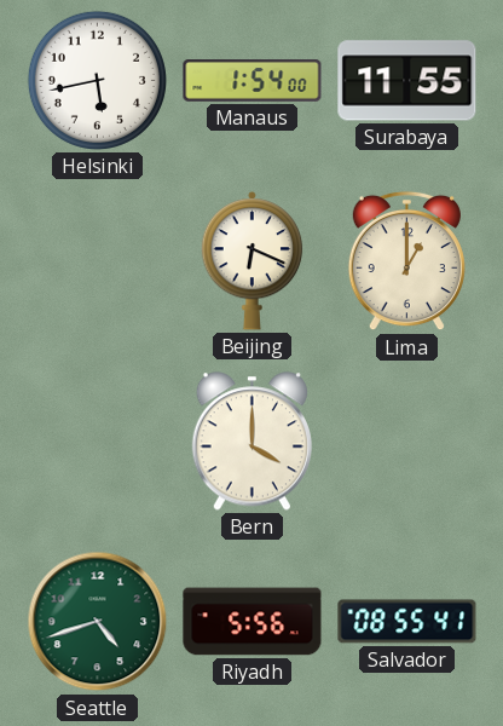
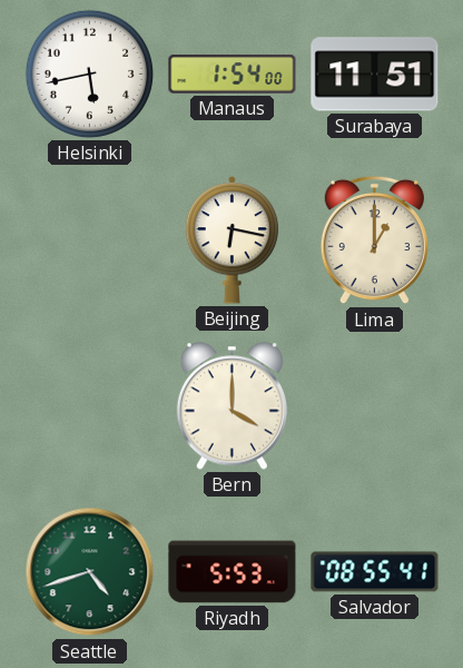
Surabaya: 11:55 -> 11:51 (375, 75)
Beijing: 6:19 -> 6:17 (233, 240)
Riyadh: 5:56 -> 5:53 (233, 572)
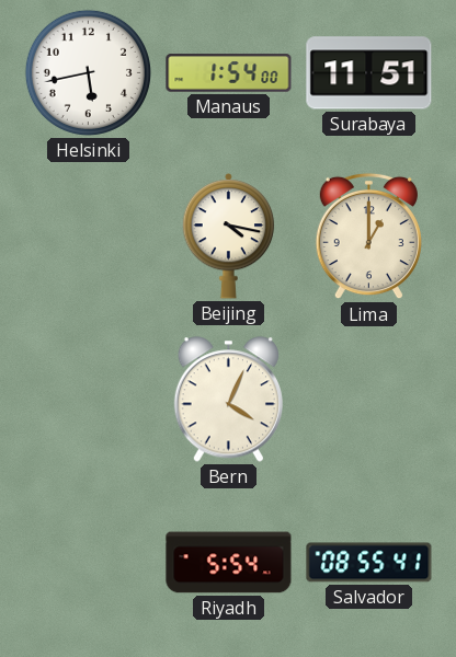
Beijing: 6:17 -> 4:17 (229, 237)
Bern: 4:00 -> 4:04 (228, 400)
Seattle: 4:42 -> none (90, 572)
Riyadh: 5:53 -> 5:54 (229, 563)
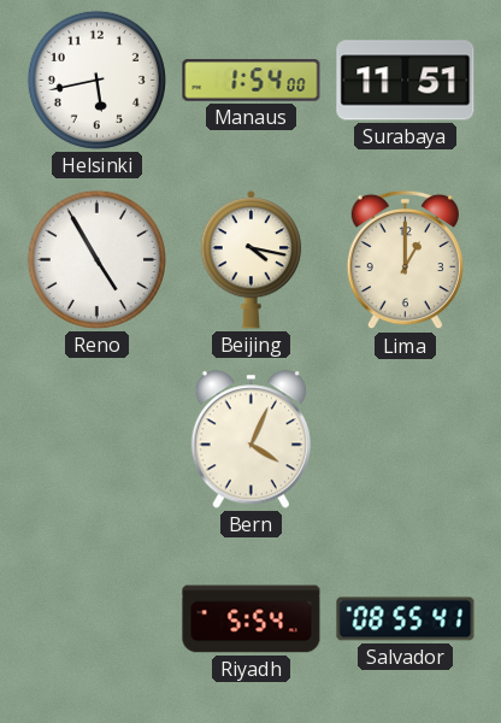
Reno: none -> 4:55 (96, 259)
